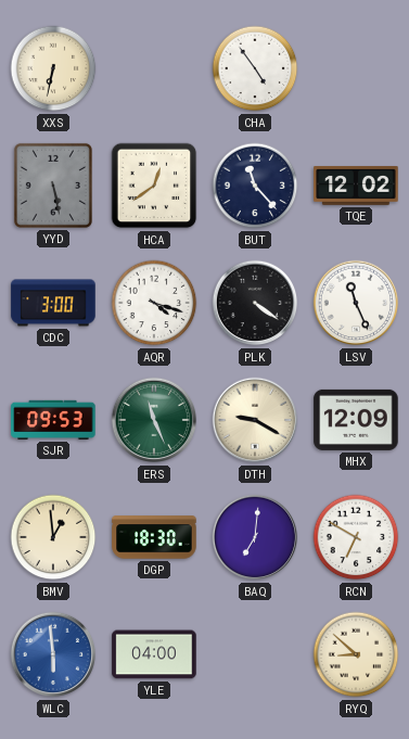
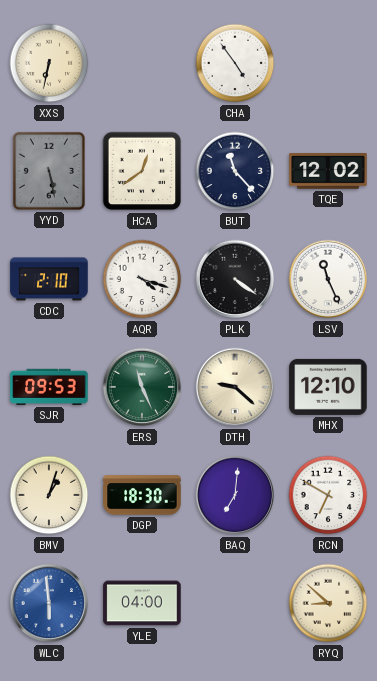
CDC: 3:00 -> 2:10 (49, 279)
DTH: 9:20 -> 9:22 (235, 387)
MHX: 12:09 -> 12:10 (328, 387)
BMV: 12:59 -> 1:03 (49, 495)
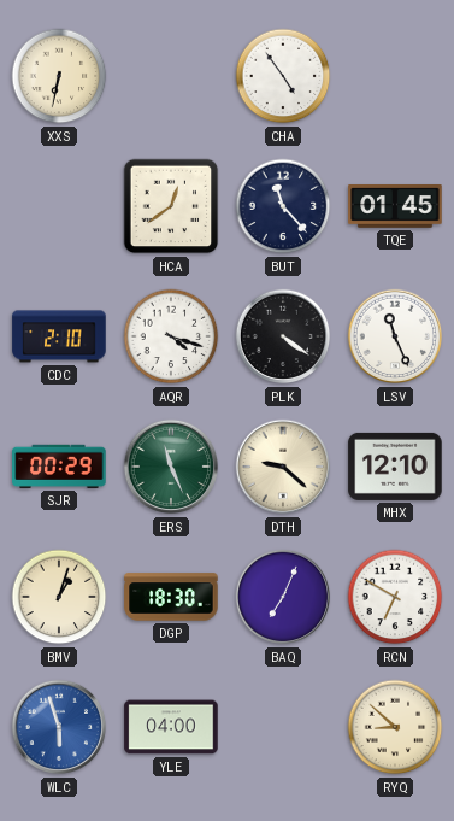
YYD: 5:28 -> none (49, 171)
TQE: 12:02 -> 01:45 (395, 207)
SJR: 09:53 -> 00:29 (59, 467)
BAQ: 7:01 -> 7:04 (283, 597)
WLC: 5:59 -> 5:57 (59, 727)
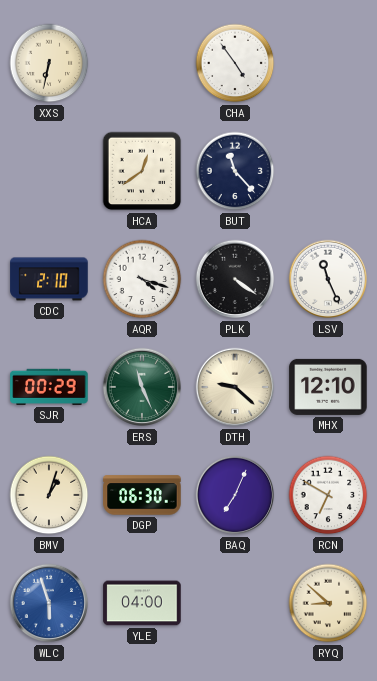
TQE: 01:45 -> none (395, 207)
DGP: 18:30 -> 06:30 (142, 495)
